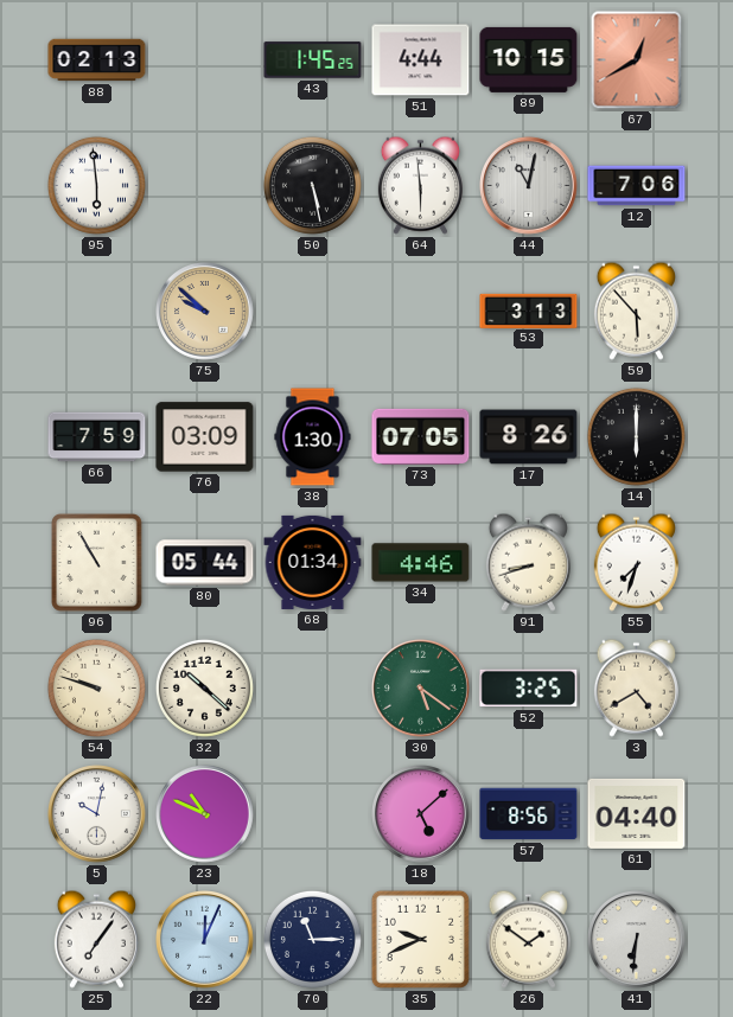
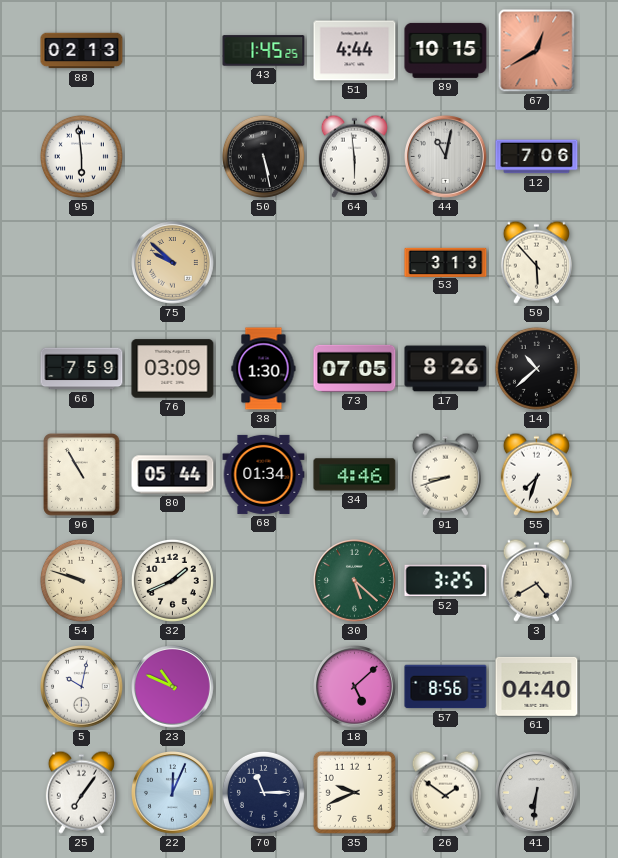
14: 6:00 -> 10:38 (536, 368)
32: 10:22 -> 1:41 (172, 580)
30: 5:21 -> 5:22 (355, 581)
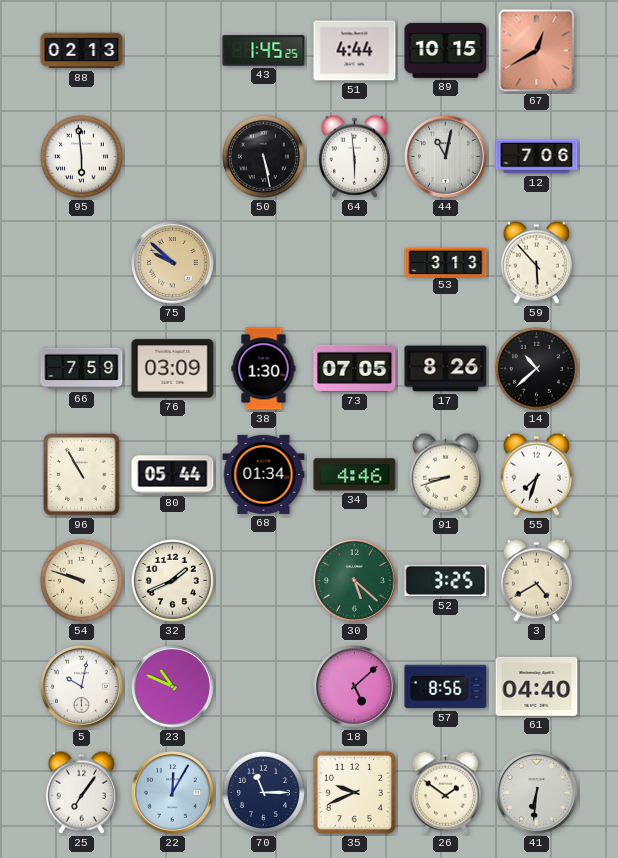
22: 12:04 -> 12:05 (173, 793)
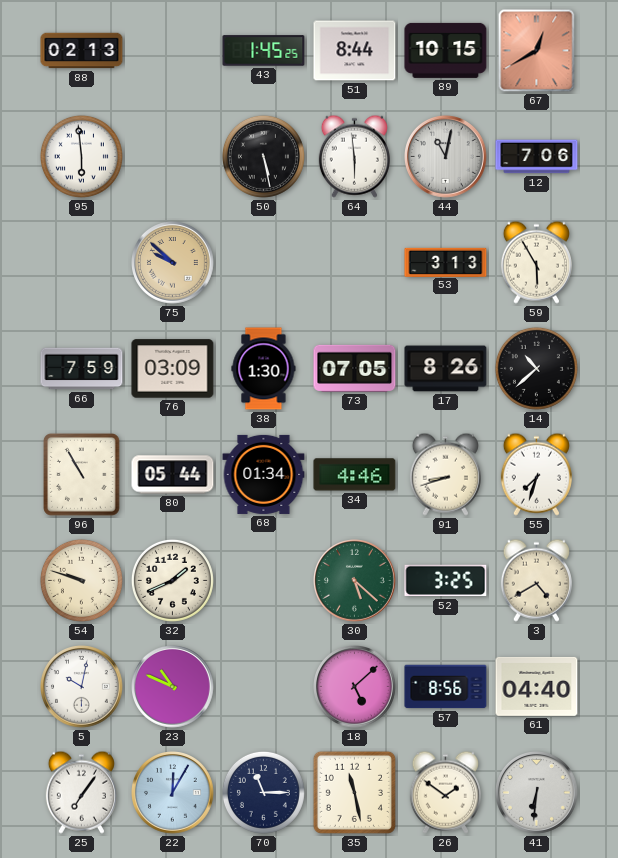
51: 4:44 -> 8:44 (355, 51)
59: 5:53 -> 5:55 (536, 262)
35: 9:41 -> 11:28 (354, 792)
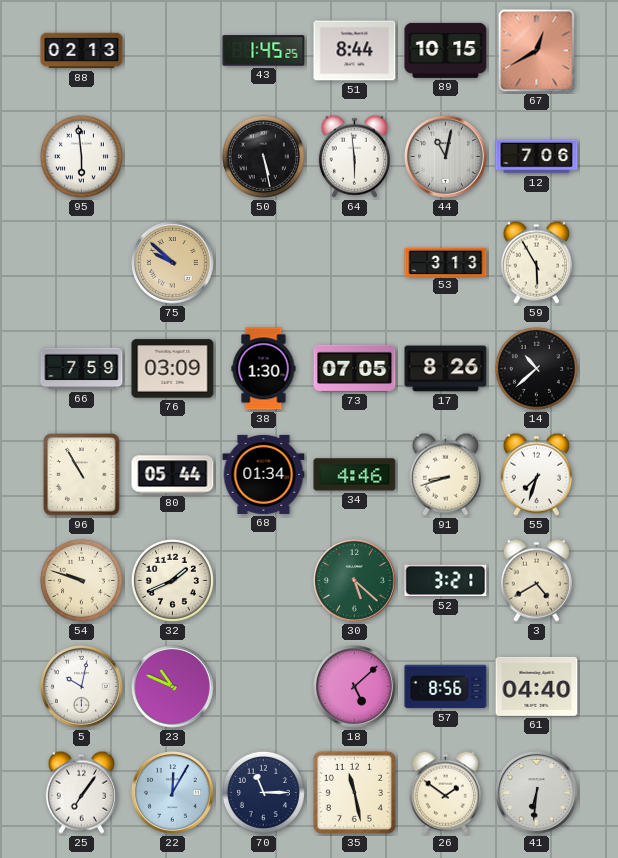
52: 3:25 -> 3:21 (446, 581)
